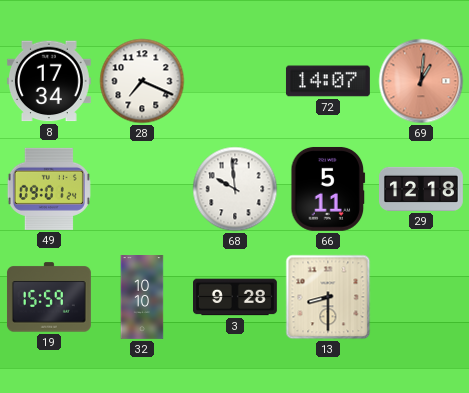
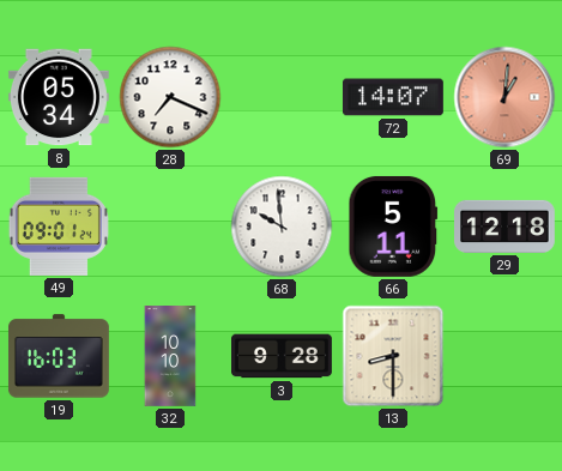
8: 17:34 -> 05:34 (59, 97)
19: 15:59 -> 16:03 (59, 356)
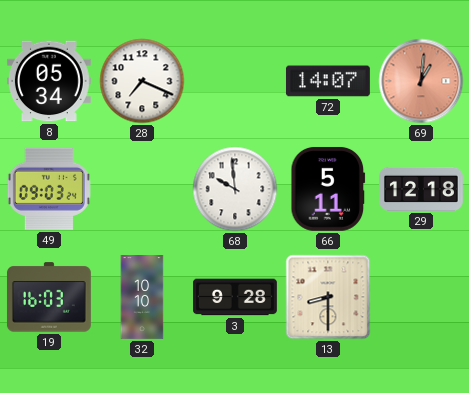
49: 09:01 -> 09:03 (49, 189)
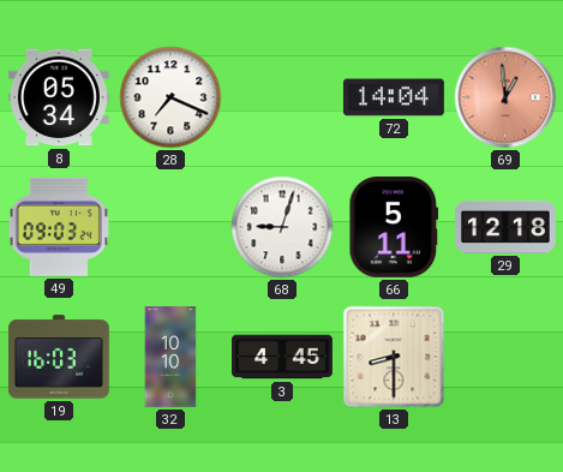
72: 14:07 -> 14:04 (394, 97)
69: 1:01 -> 12:59 (505, 97)
68: 9:59 -> 9:03 (282, 227)
3: 9:28 -> 4:45 (283, 357)
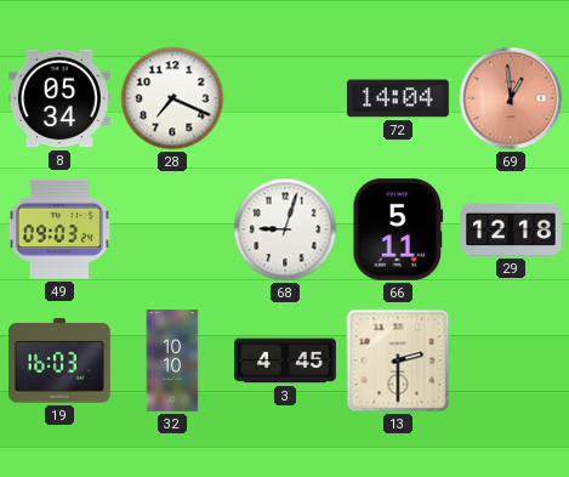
13: 8:30 -> 2:30 (398, 360)
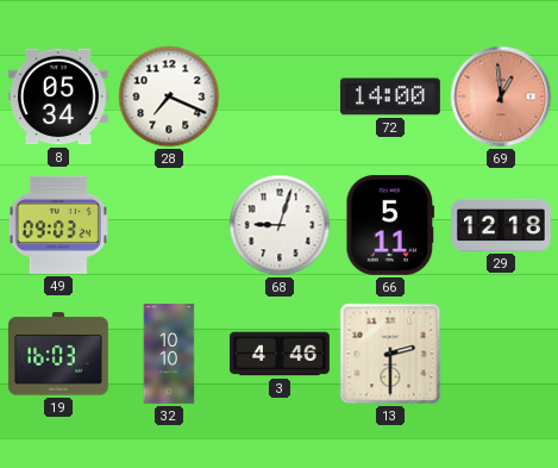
72: 14:04 -> 14:00 (390, 96)
3: 4:45 -> 4:46 (281, 354)
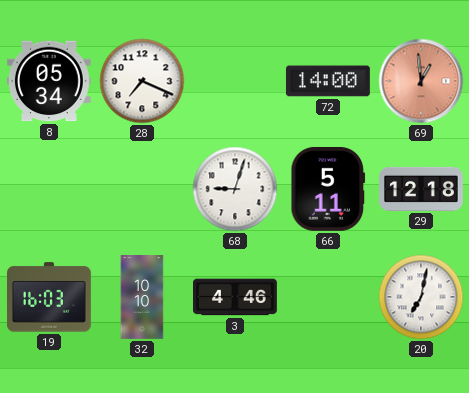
49: 09:03 -> none (58, 225)
13: 2:30 -> none (390, 354)
20: none -> 7:02 (421, 297)
